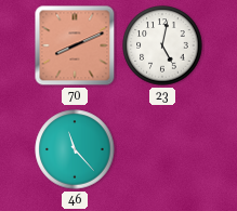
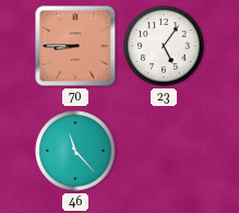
70: 8:11 -> 8:45 (75, 46)
23: 5:02 -> 5:06 (164, 46)
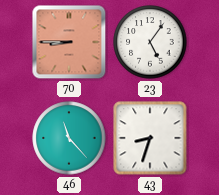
43: none -> 8:33 (150, 138)
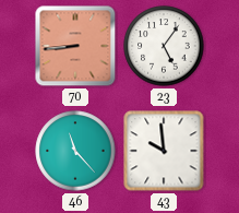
70: 8:45 -> 8:44 (75, 46)
43: 8:33 -> 9:59 (164, 151)
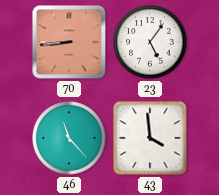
43: 9:59 -> 3:59 (150, 138)
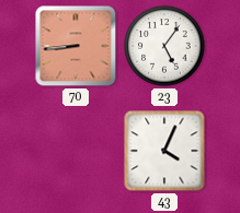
46: 11:23 -> none (69, 138)
43: 3:59 -> 4:04 (164, 151)
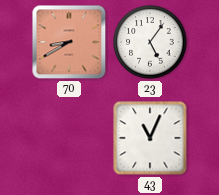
70: 8:44 -> 8:40 (69, 42)
43: 4:04 -> 11:04 (150, 138)
